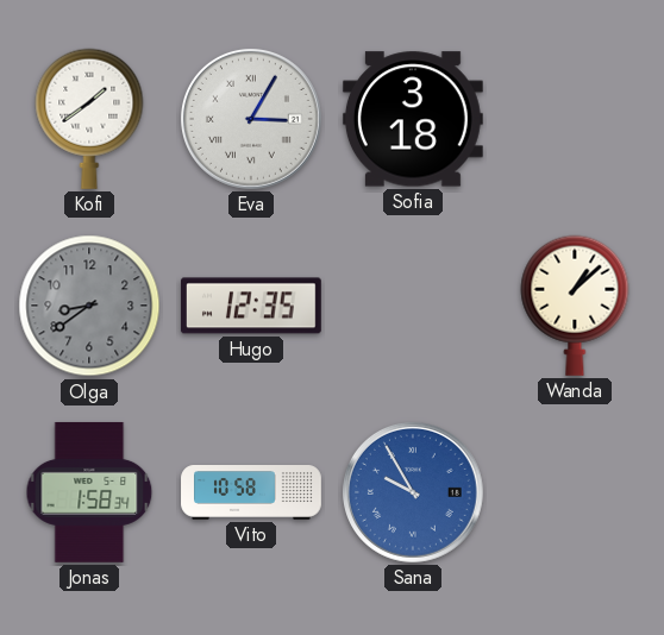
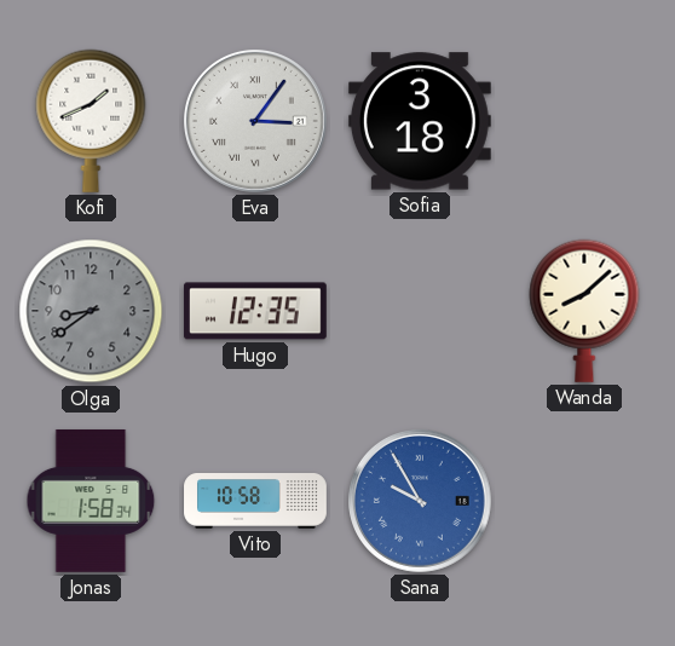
Kofi: 1:39 -> 1:41 (91, 121)
Eva: 3:05 -> 3:06 (255, 121)
Wanda: 1:08 -> 8:08 (584, 311)
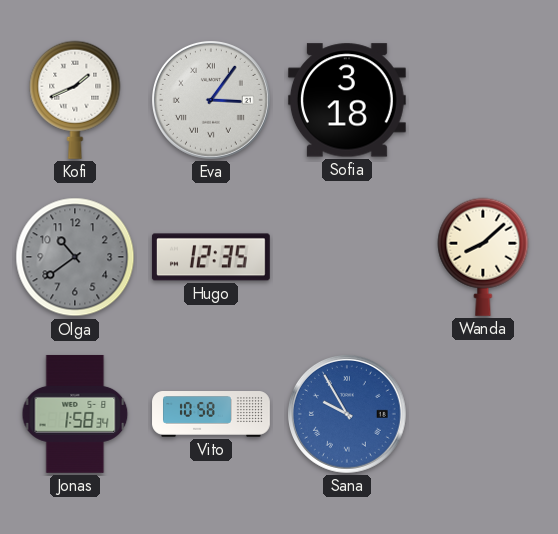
Olga: 8:39 -> 10:39 (75, 257)
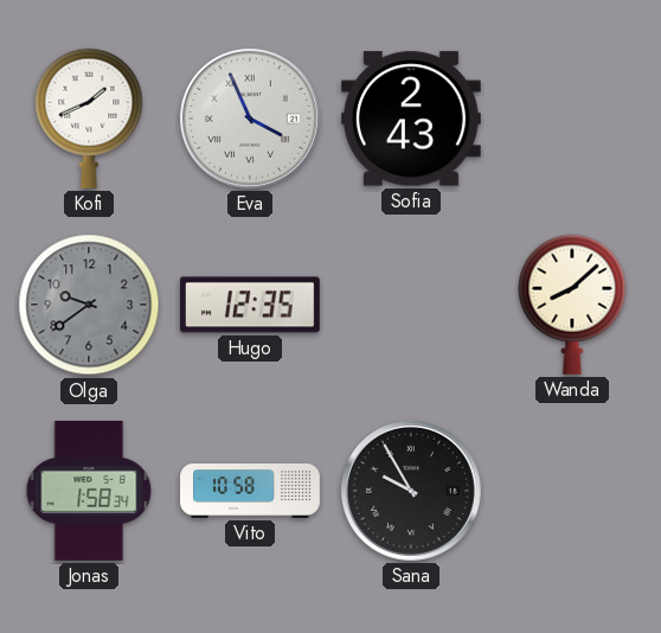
Eva: 3:06 -> 3:56 (250, 119)
Sofia: 3:18 -> 2:43 (411, 119)
Olga: 10:39 -> 9:39 (89, 305)
Sana dial: blue -> black (411, 491)
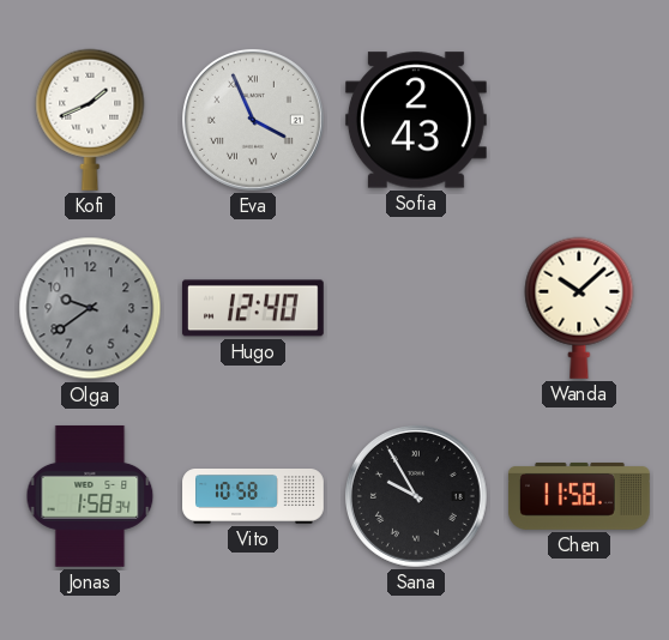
Hugo: 12:35 -> 12:40 (253, 308)
Wanda: 8:08 -> 10:08 (579, 308)
Chen: none -> 11:58 (579, 496)
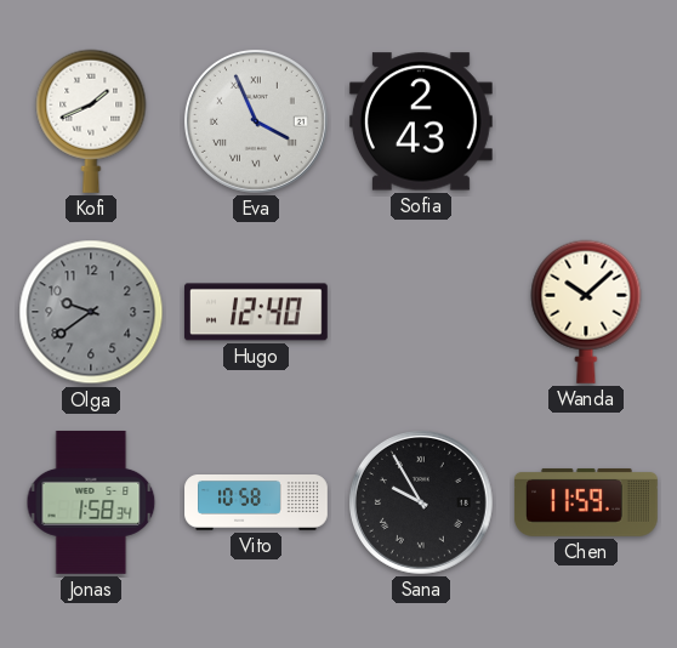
Chen: 11:58 -> 11:59 (586, 502)
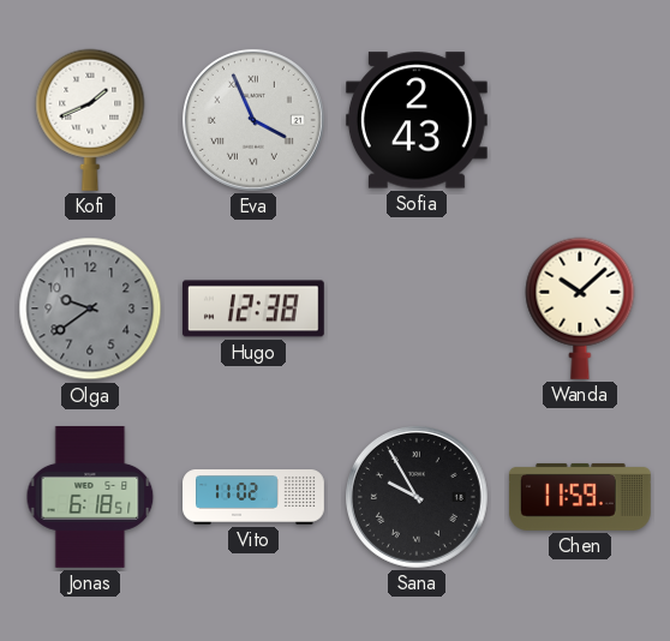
Hugo: 12:40 -> 12:38 (253, 308)
Jonas: 1:58 -> 6:18 (90, 497)
Vito: 10:58 -> 11:02 (253, 498)
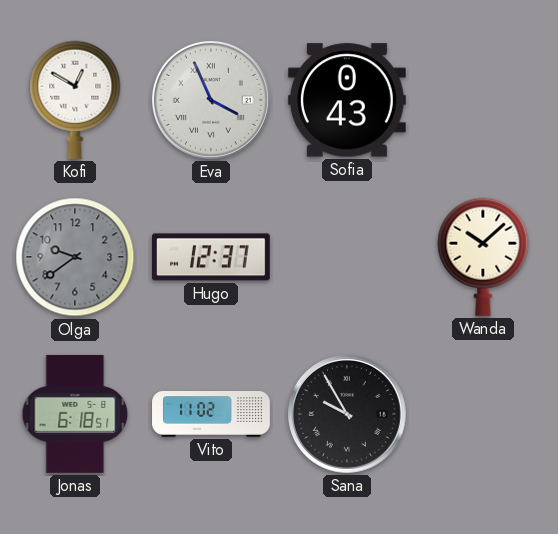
Kofi: 1:41 -> 12:50 (75, 100)
Sofia: 2:43 -> 0:43 (347, 100)
Hugo: 12:38 -> 12:37 (211, 257)
Chen: 11:59 -> none (580, 497)
